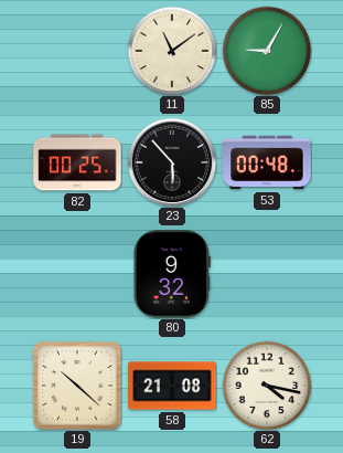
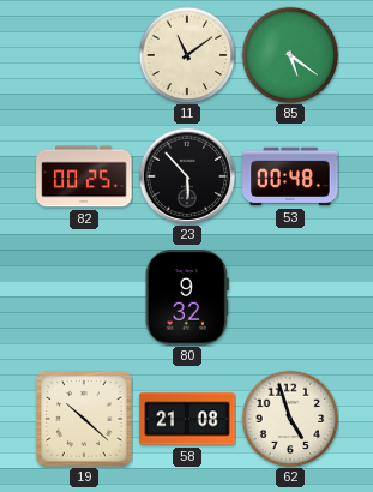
85: 9:05 -> 5:21 (290, 55)
62: 4:17 -> 4:57 (290, 419)
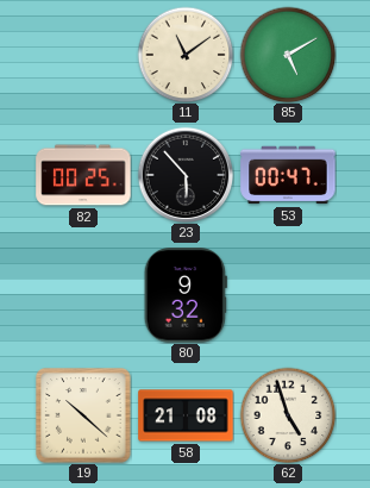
85: 5:21 -> 5:10 (288, 55)
53: 00:48 -> 00:47 (288, 175)
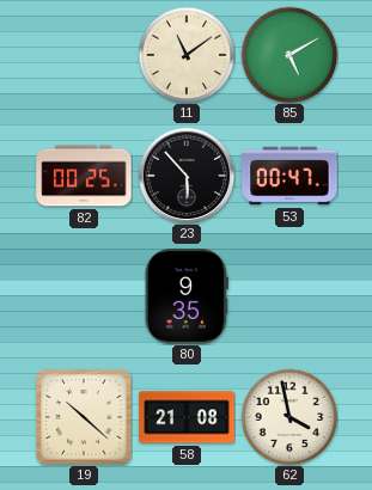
80: 9:32 -> 9:35 (187, 296)
62: 4:57 -> 3:58 (289, 417)
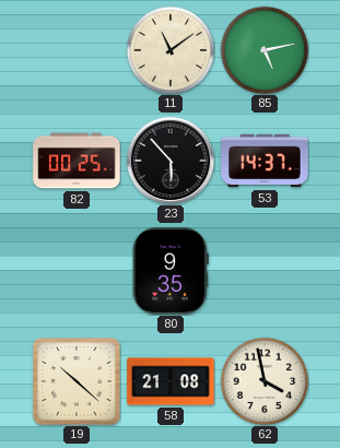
85: 5:10 -> 5:13 (265, 50)
53: 00:47 -> 14:37 (265, 161)
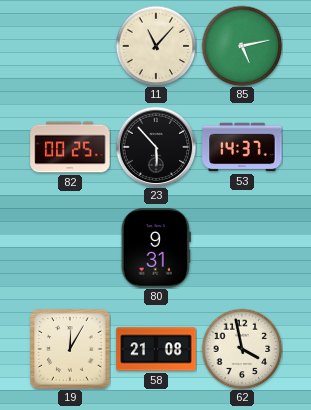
11: 11:09 -> 11:07 (156, 46)
80: 9:35 -> 9:31 (156, 248)
19: 10:22 -> 12:05 (70, 349)
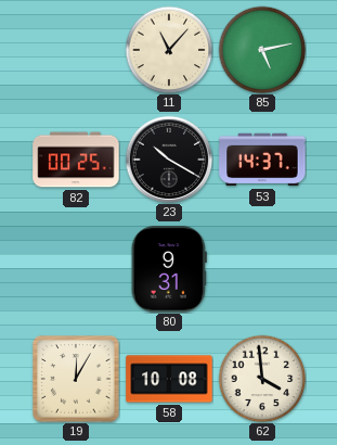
23: 5:53 -> 10:20 (169, 160)
58: 21:08 -> 10:08 (169, 379)
62: 3:58 -> 3:59 (262, 379)
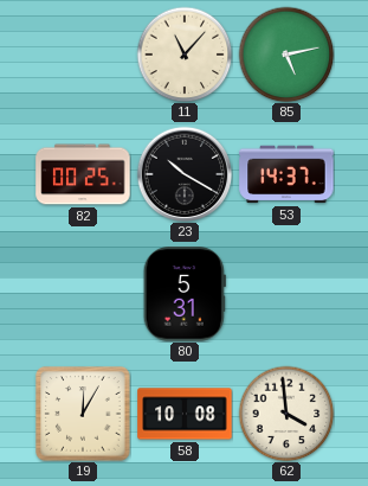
80: 9:31 -> 5:31 (185, 294)
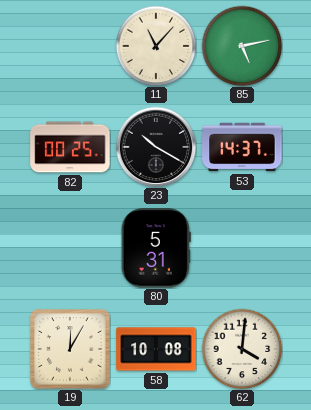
62: 3:59 -> 4:01 (242, 349)
